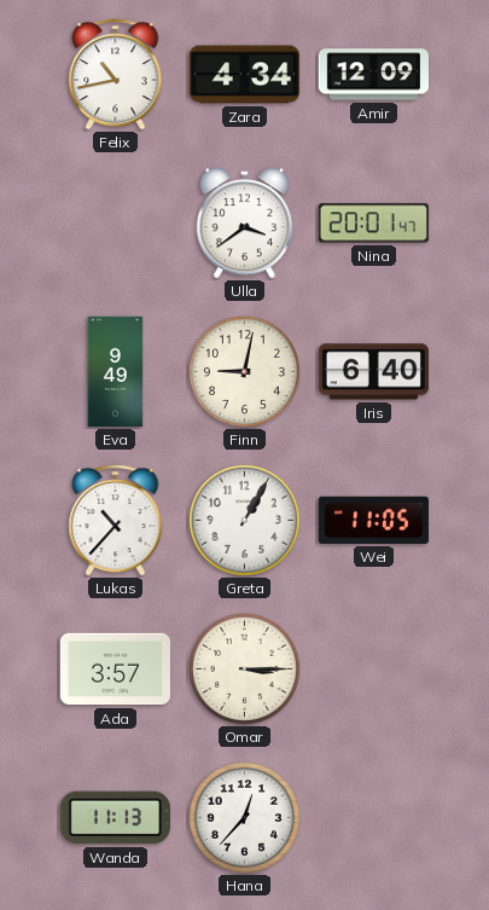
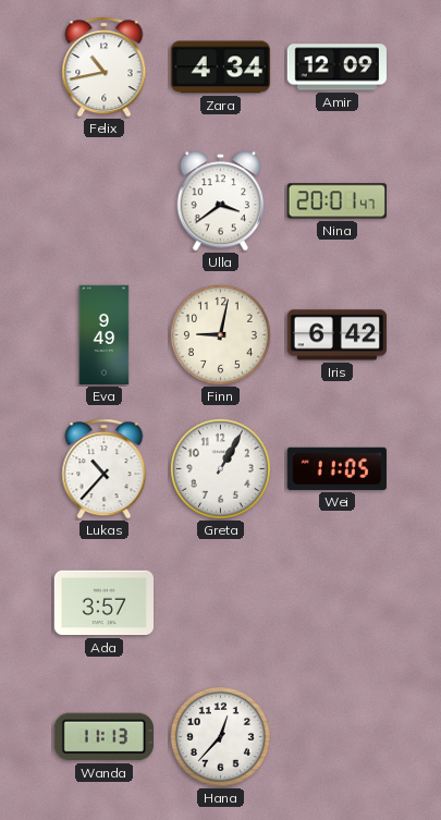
Iris: 6:40 -> 6:42 (336, 335)
Omar: 3:15 -> none (244, 668)
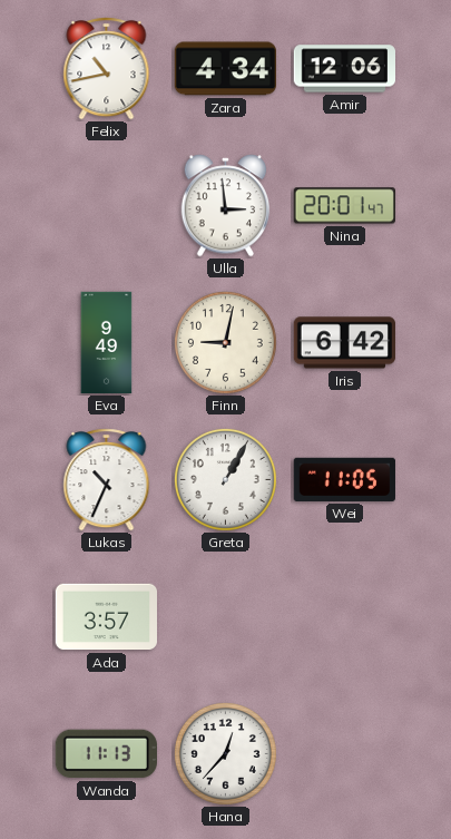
Amir: 12:09 -> 12:06 (344, 69)
Ulla: 3:39 -> 2:59 (226, 206)
Lukas: 10:37 -> 10:34 (107, 480)
